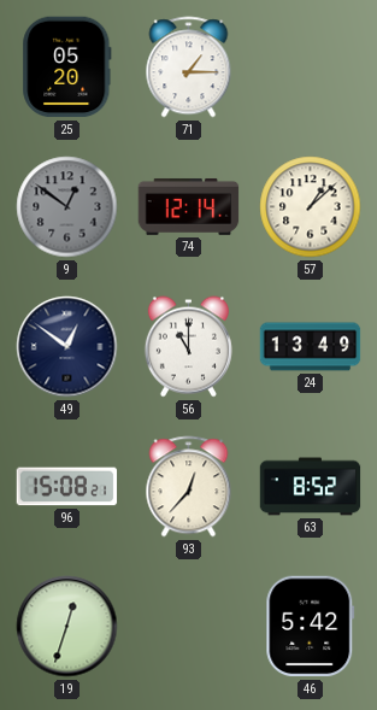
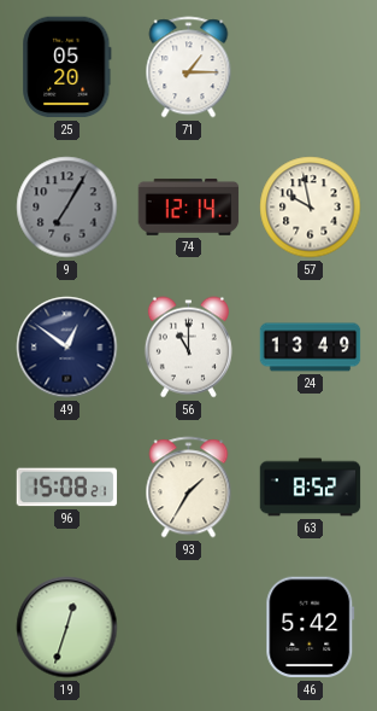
9: 12:51 -> 7:05 (67, 208)
57: 1:08 -> 9:58 (311, 208)
93: 12:37 -> 1:35 (189, 488)
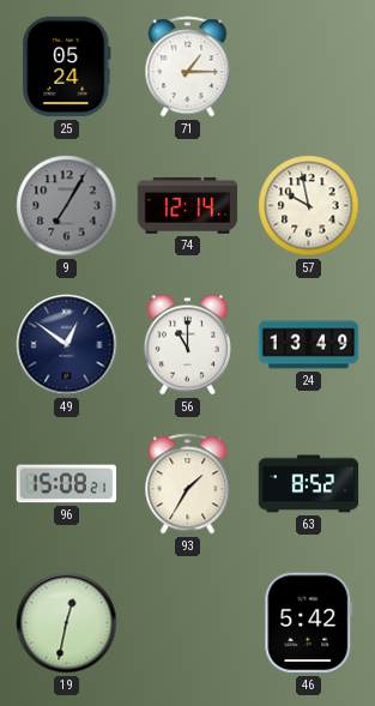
25: 05:20 -> 05:24 (67, 67)
19: 12:33 -> 12:32 (67, 623)
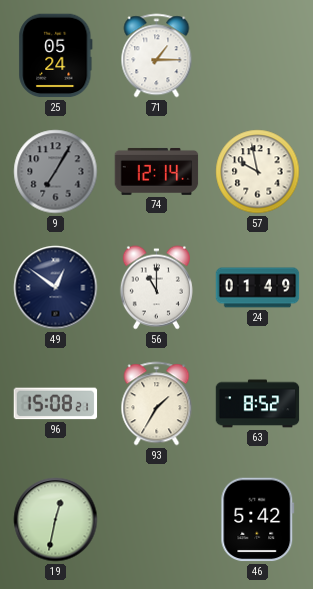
24: 13:49 -> 01:49 (258, 288)
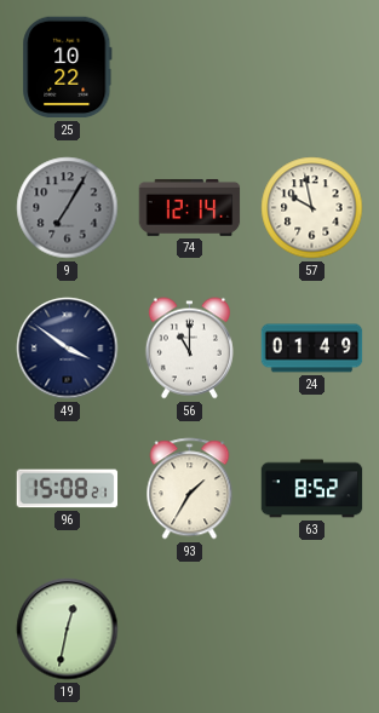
25: 05:24 -> 10:22 (68, 68)
71: 1:15 -> none (157, 56)
49: 12:51 -> 3:51 (68, 349)
46: 5:42 -> none (258, 520)
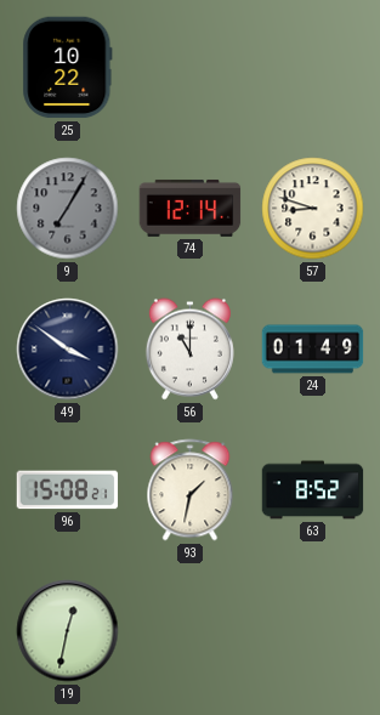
57: 9:58 -> 8:48 (313, 209)
93: 1:35 -> 1:32 (191, 490)
